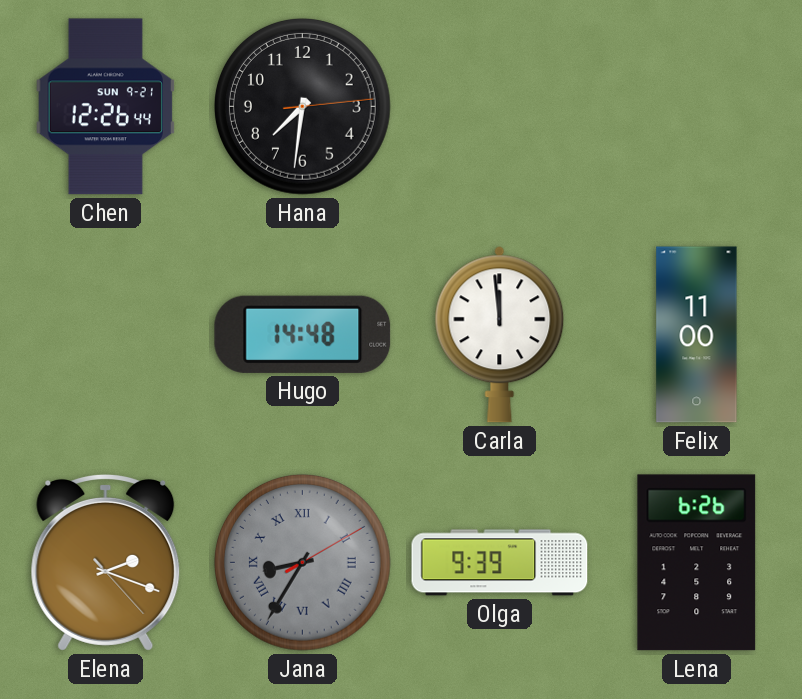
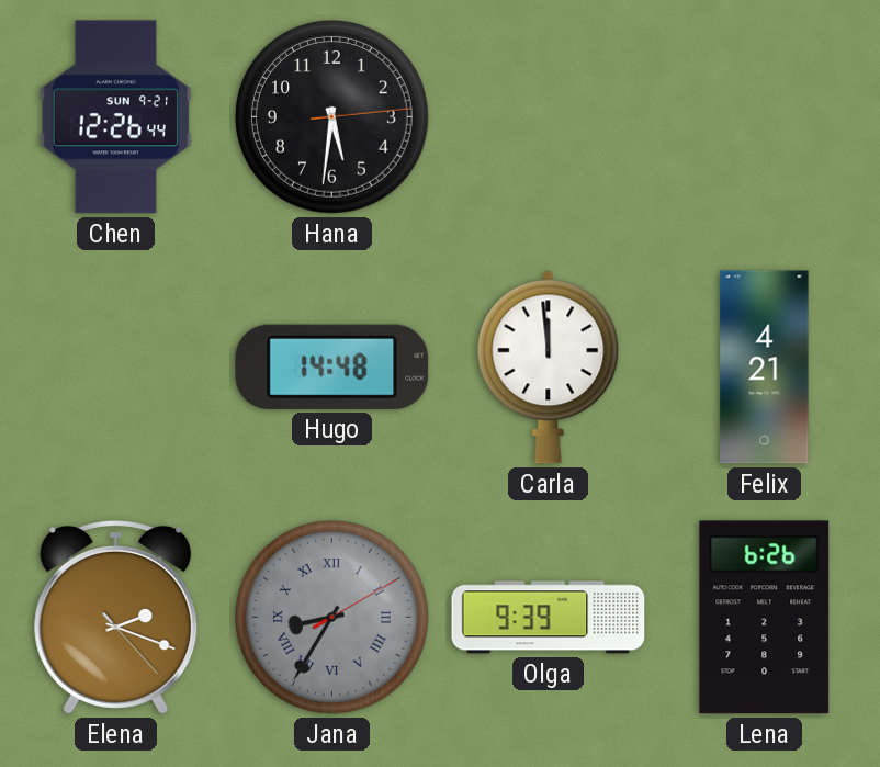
Hana: 7:31 -> 5:31 (331, 116)
Felix: 11:00 -> 4:21 (765, 368)
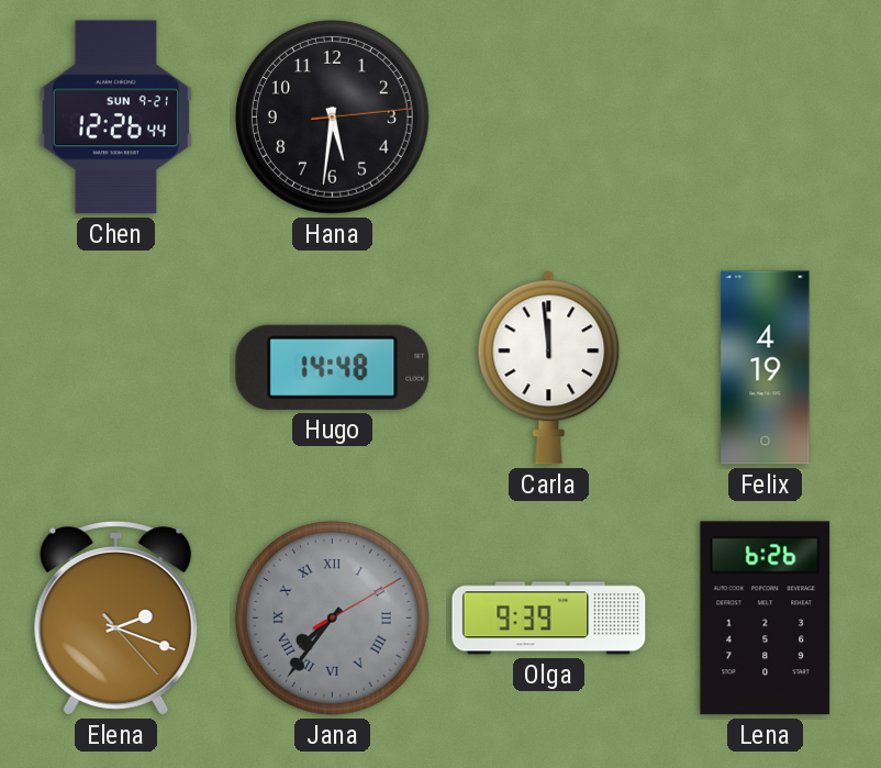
Felix: 4:21 -> 4:19 (766, 368)
Jana: 8:35 -> 7:36 (332, 617)
